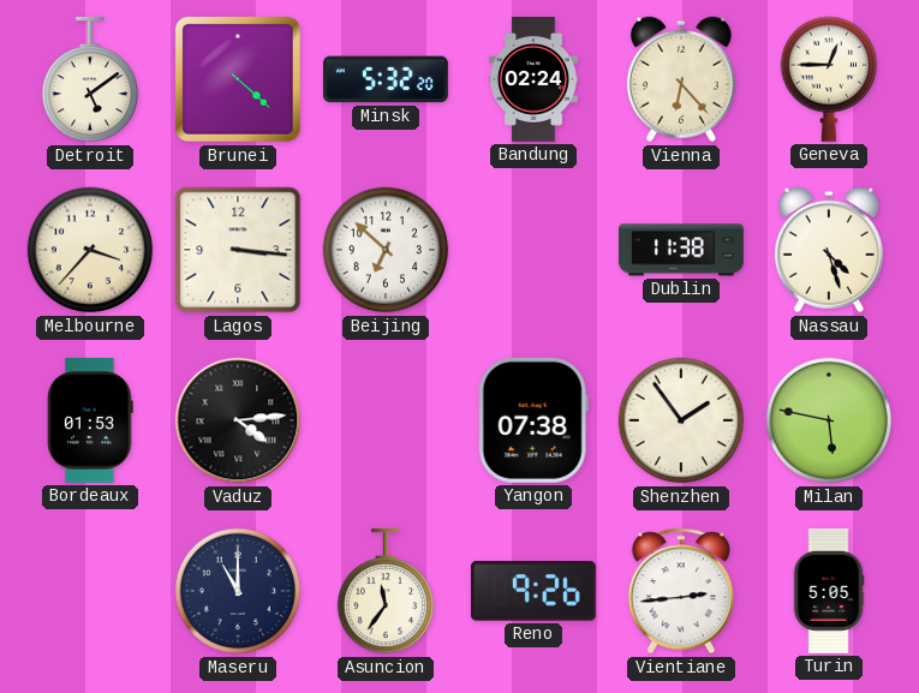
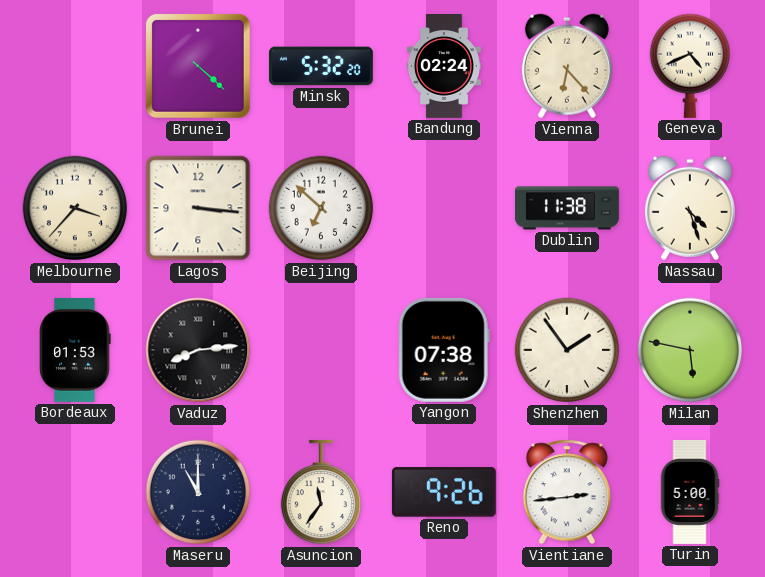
Detroit: 5:09 -> none (90, 79)
Geneva: 12:45 -> 4:41 (690, 66)
Vaduz: 4:14 -> 8:14 (198, 350)
Turin: 5:05 -> 5:00 (690, 492)
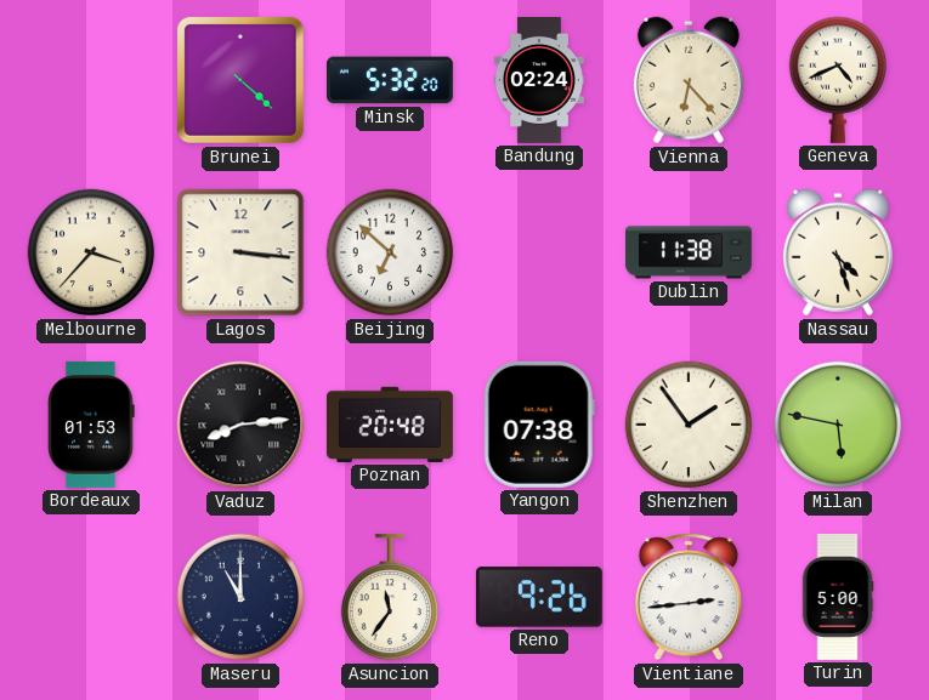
Poznan: none -> 20:48 (390, 425)
